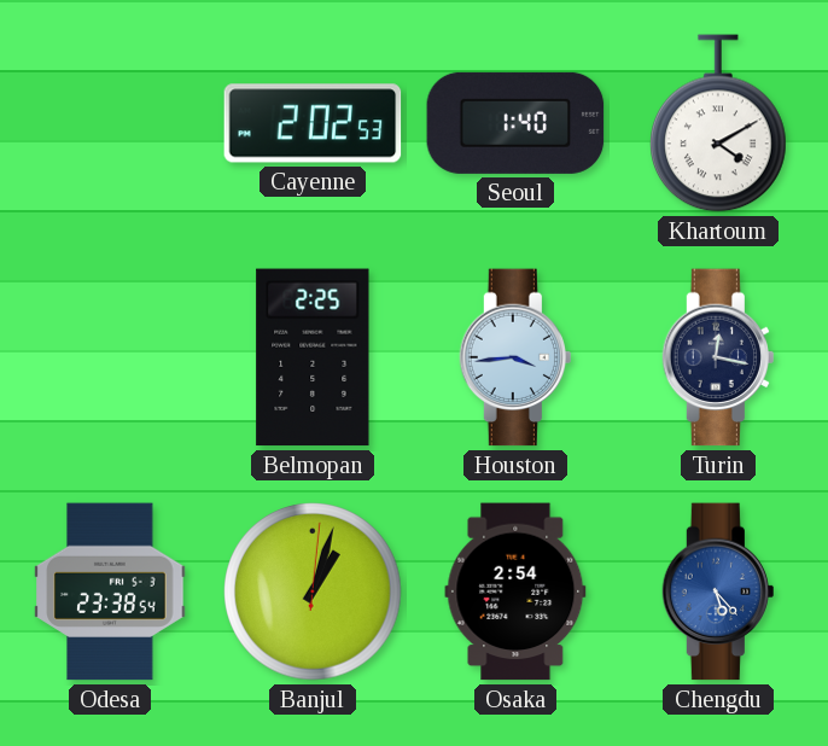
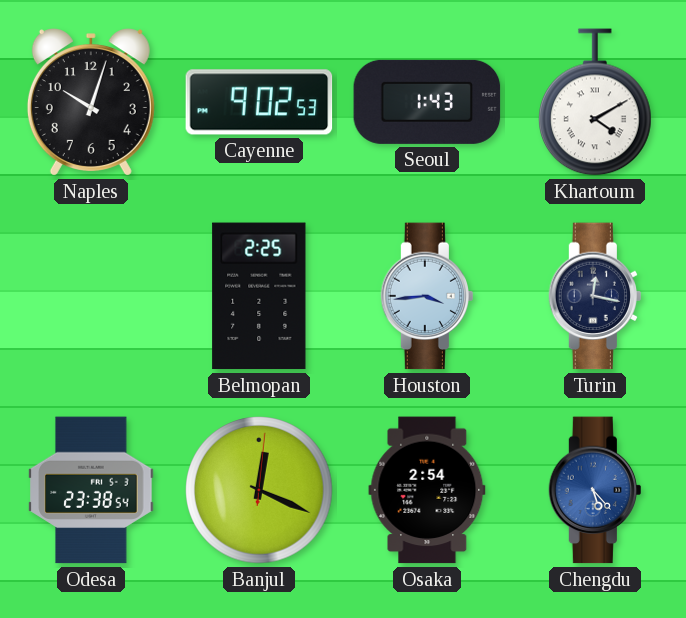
Naples: none -> 10:03 (91, 102)
Cayenne: 2:02 -> 9:02 (259, 102)
Seoul: 1:40 -> 1:43 (427, 102)
Banjul: 1:03 -> 12:19 (259, 490)
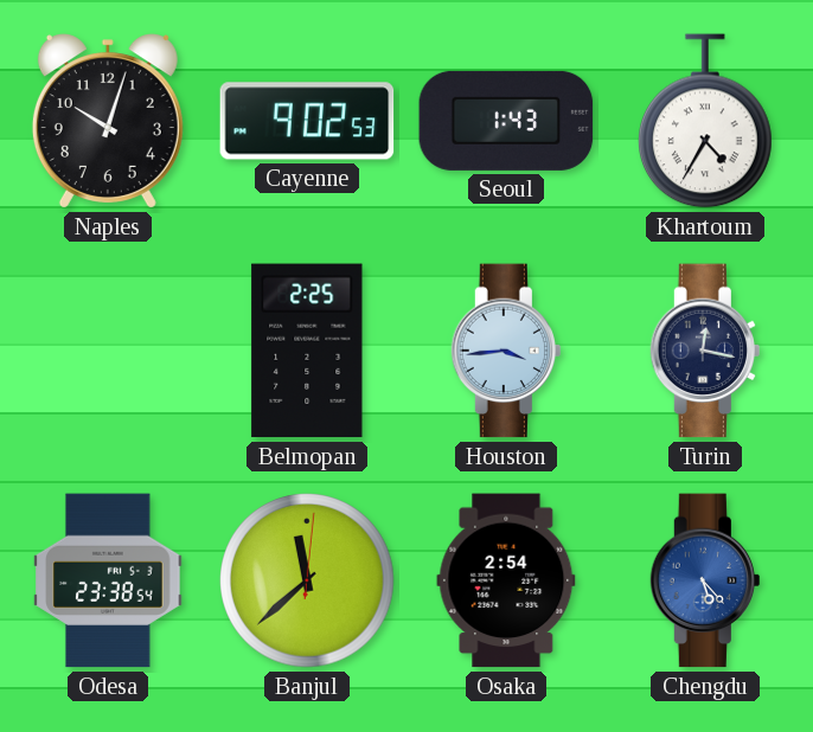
Khartoum: 4:10 -> 4:35 (706, 121)
Banjul: 12:19 -> 11:38 (307, 580)
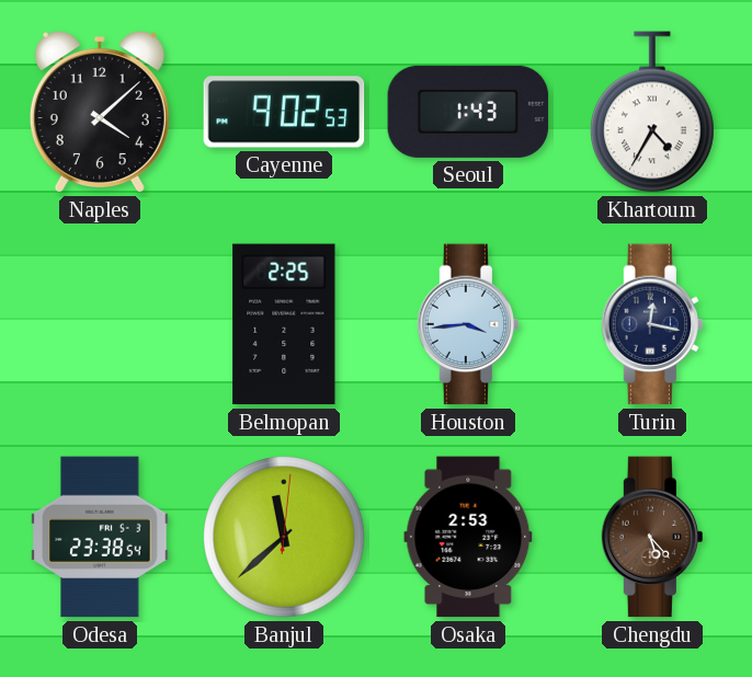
Naples: 10:03 -> 4:08 (100, 112)
Osaka: 2:54 -> 2:53 (468, 537)
Chengdu dial: blue -> brown (652, 537)
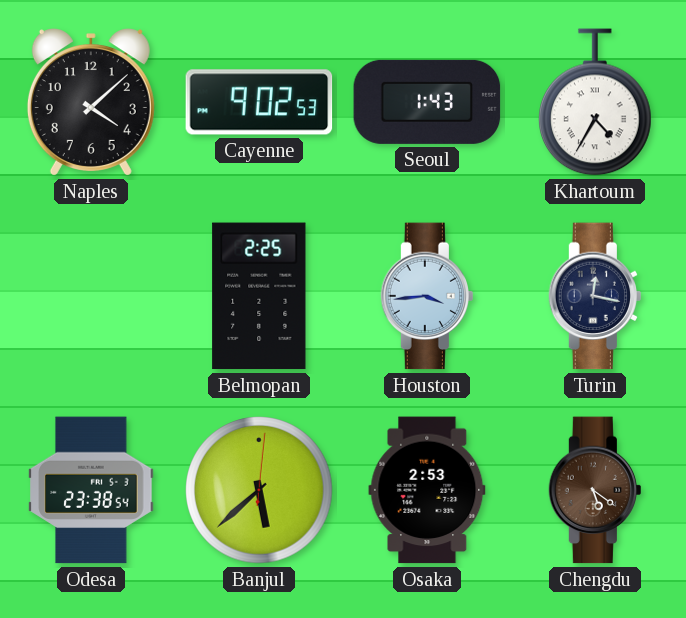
Banjul: 11:38 -> 5:38 (259, 490)
Chengdu: 5:23 -> 5:21 (595, 490)
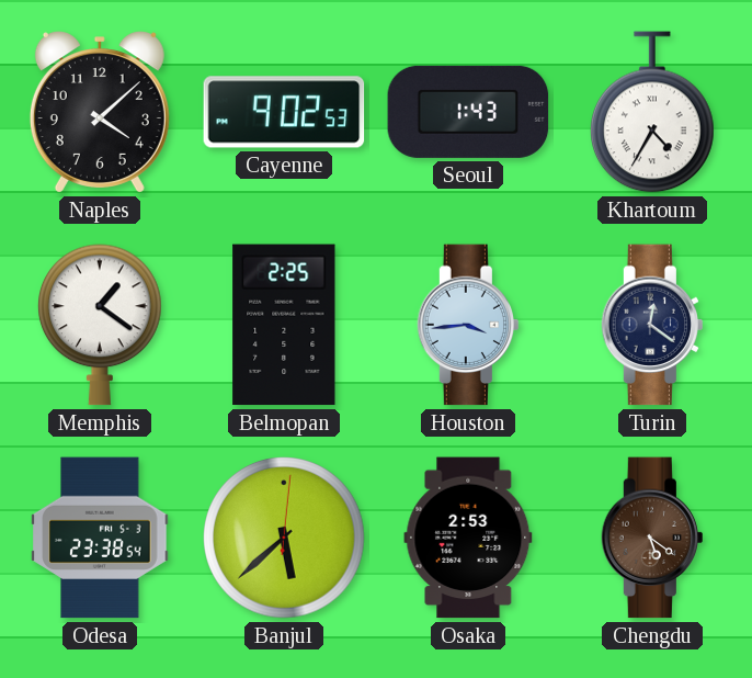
Memphis: none -> 1:21 (101, 325)
Turin: 12:17 -> 12:21 (652, 325)
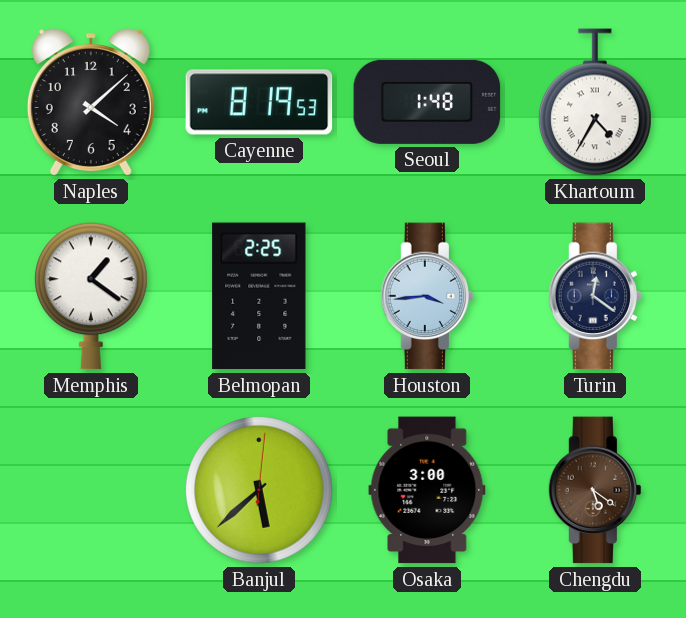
Cayenne: 9:02 -> 8:19 (259, 102)
Seoul: 1:43 -> 1:48 (427, 102)
Odesa: 23:38 -> none (100, 538)
Osaka: 2:53 -> 3:00 (427, 490)
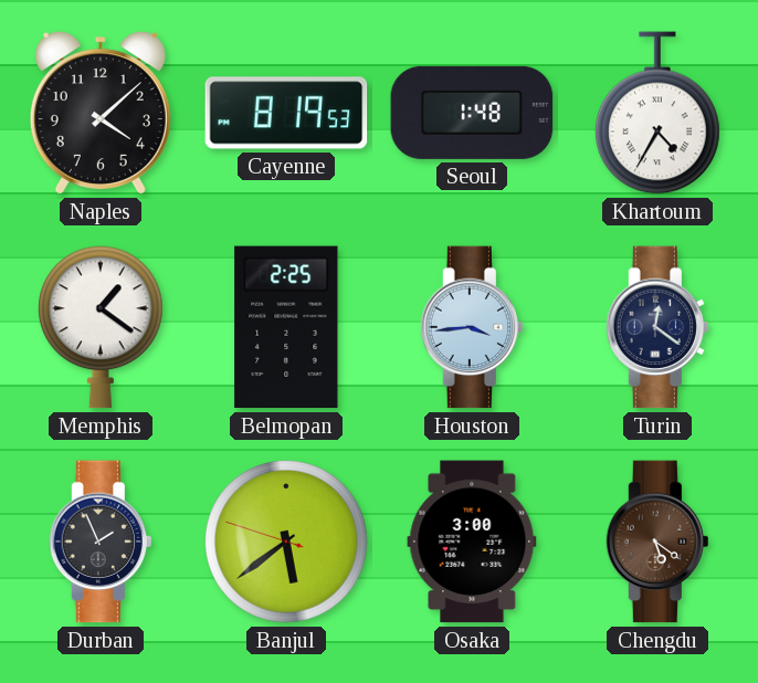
Durban: none -> 1:56 (101, 542)
Banjul: 5:38:01 -> 5:38:48 (286, 542)
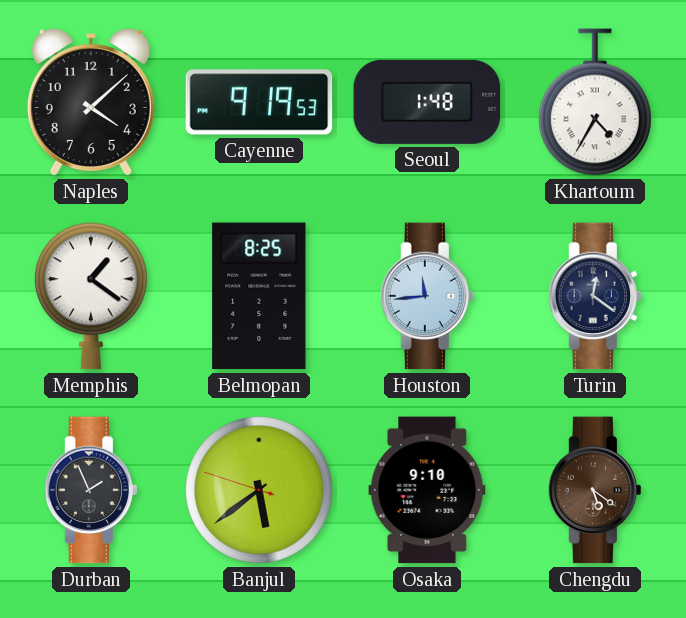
Cayenne: 8:19 -> 9:19 (259, 102)
Belmopan: 2:25 -> 8:25 (259, 296)
Houston: 3:44 -> 11:44 (427, 296)
Osaka: 3:00 -> 9:10 (427, 490)
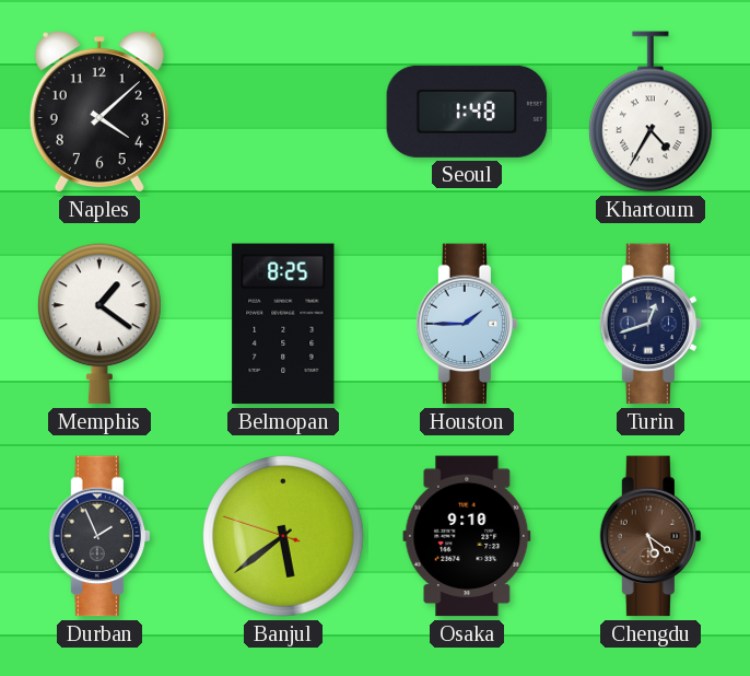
Cayenne: 9:19 -> none (259, 102)
Houston: 11:44 -> 1:45 (467, 324)
Turin: 12:21 -> 12:42 (651, 324)
